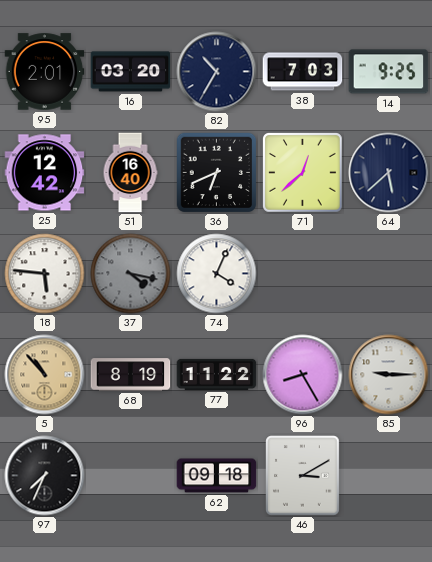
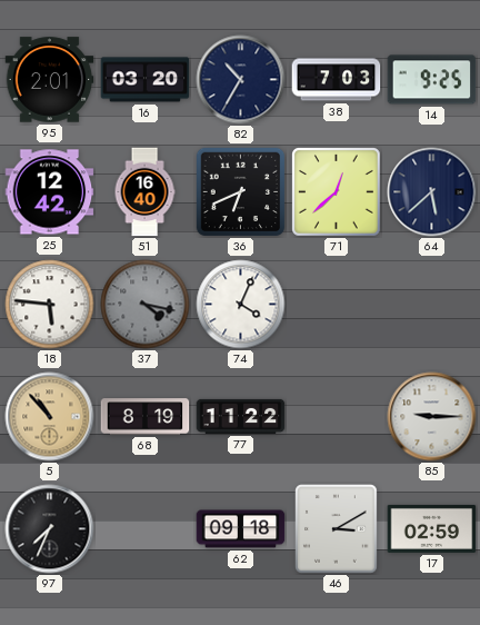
96: 8:25 -> none (303, 375)
17: none -> 02:59 (432, 528)
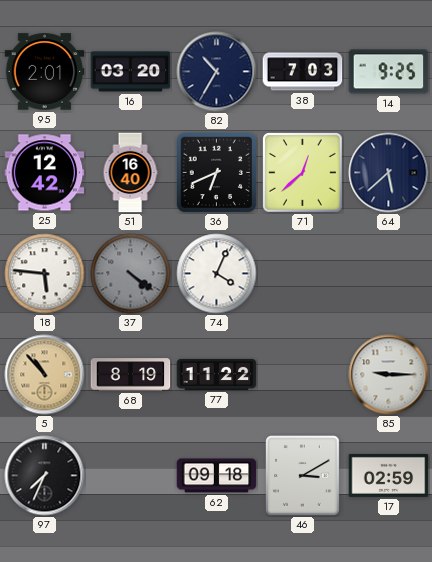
37: 4:17 -> 4:21 (131, 274)
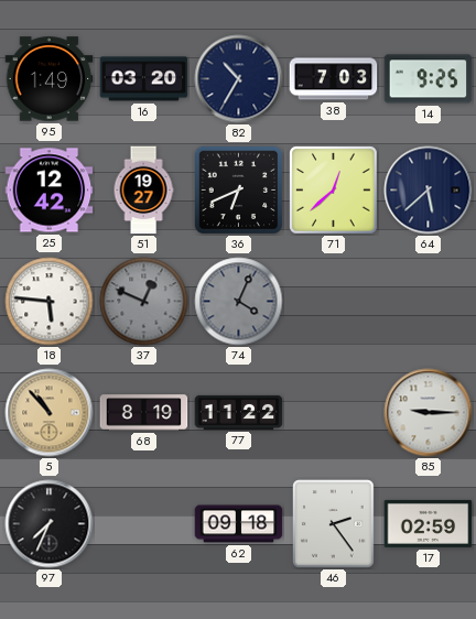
95: 2:01 -> 1:49 (50, 79)
51: 16:40 -> 19:27 (143, 191)
37: 4:21 -> 12:49 (144, 302)
74 dial: white -> grey (239, 302)
46: 3:10 -> 2:24 (334, 524)
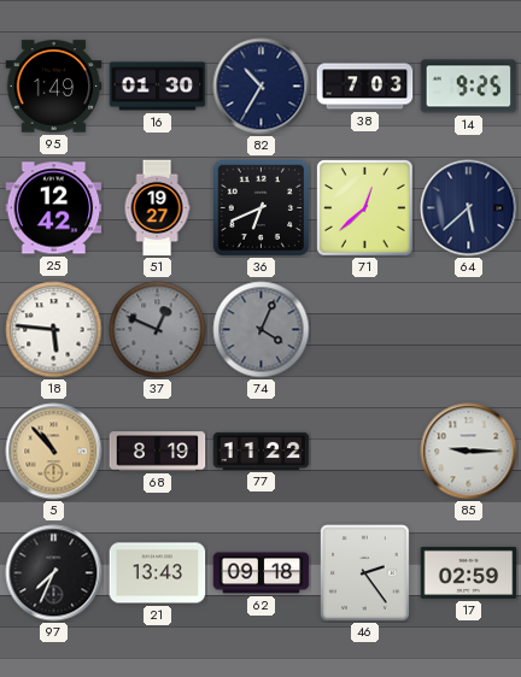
16: 03:20 -> 01:30 (158, 87)
21: none -> 13:43 (158, 573)
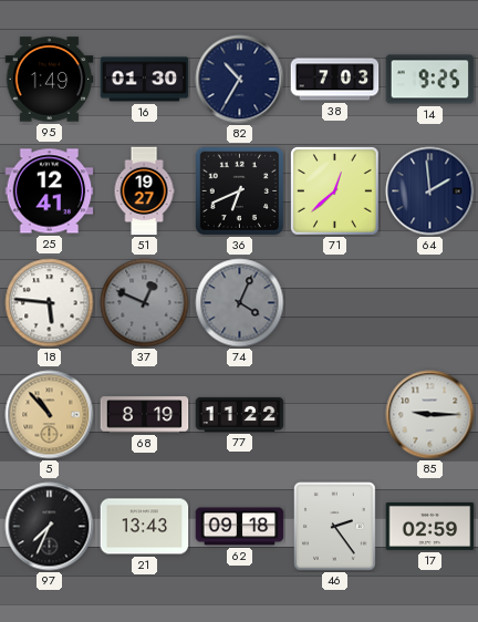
25: 12:42 -> 12:41 (50, 191)
64: 5:38 -> 1:59 (430, 191)
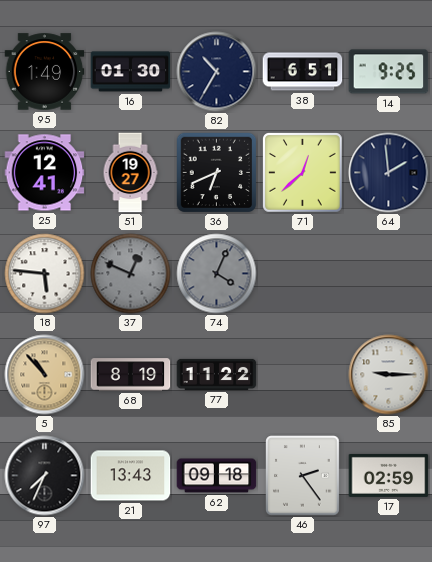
38: 7:03 -> 6:51 (303, 72)
